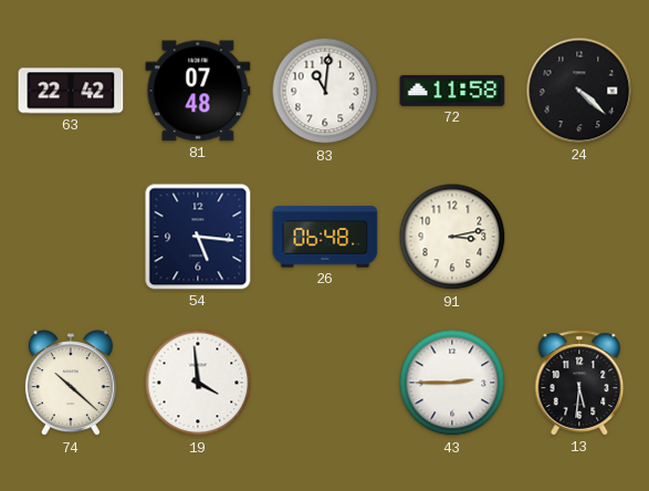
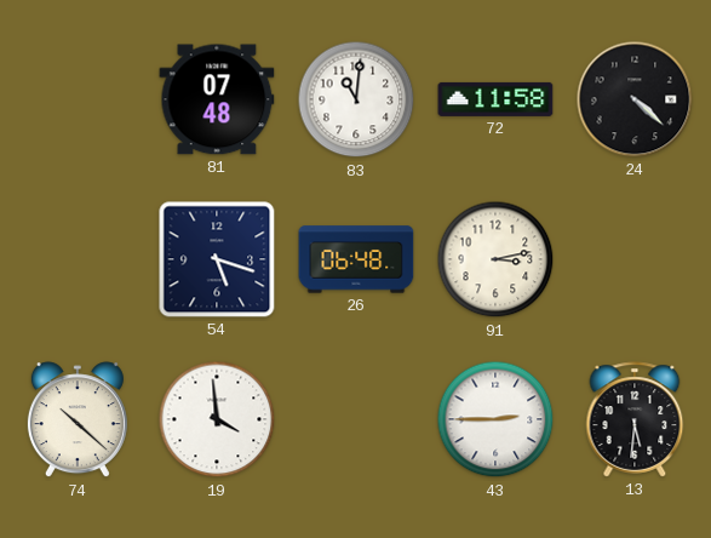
63: 22:42 -> none (71, 91)
54: 5:16 -> 5:18 (217, 259)
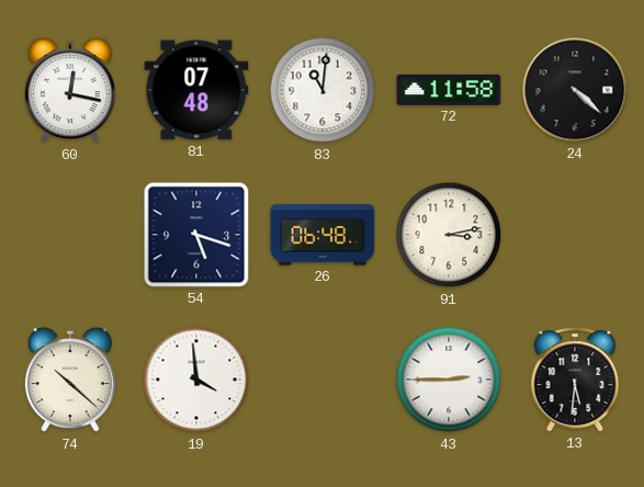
60: none -> 12:17 (70, 91)
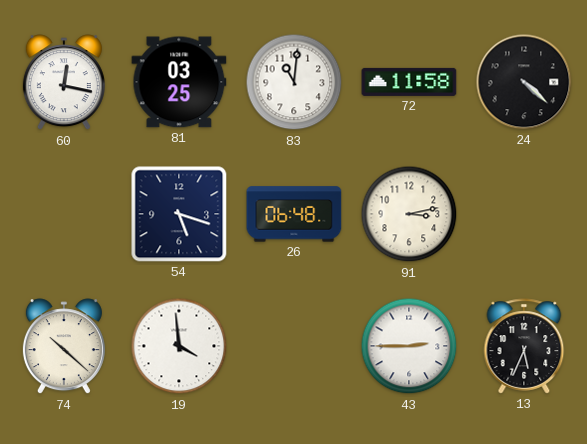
81: 07:48 -> 03:25 (179, 82)
13: 5:31 -> 5:34 (524, 346)
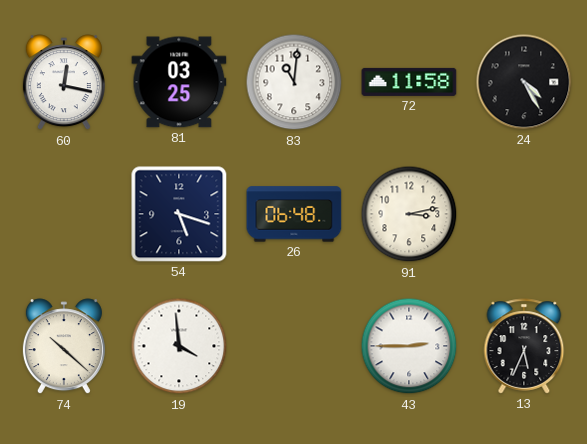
24: 4:22 -> 4:25 (524, 82)
